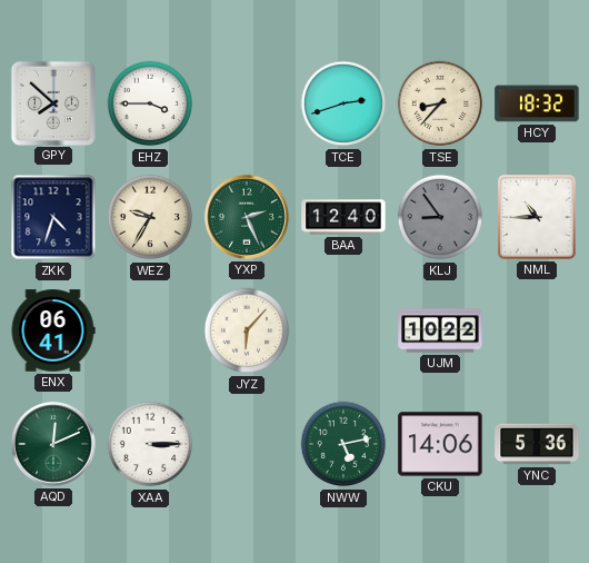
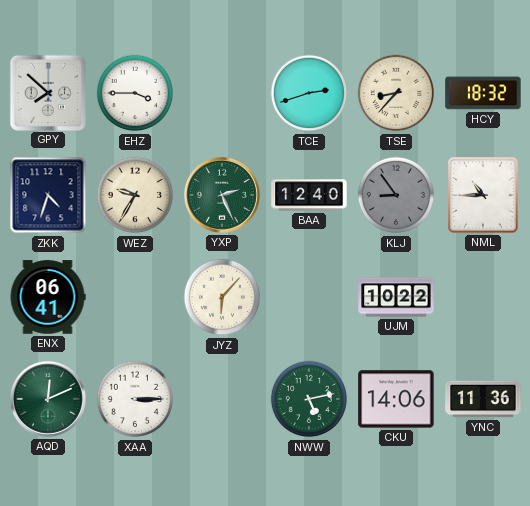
YNC: 5:36 -> 11:36 (483, 399)
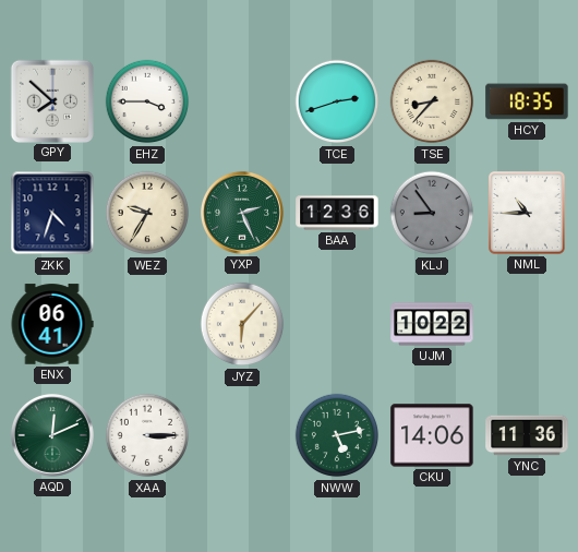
HCY: 18:32 -> 18:35 (527, 101)
BAA: 12:40 -> 12:36 (337, 213)
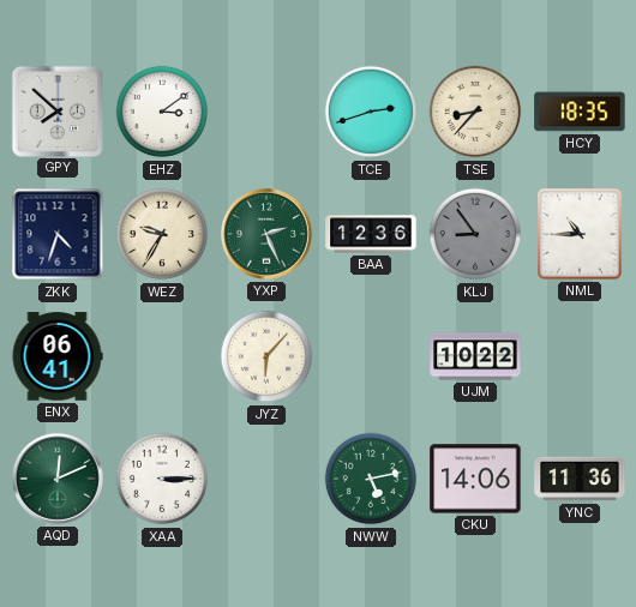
EHZ: 3:45 -> 3:09 (162, 112)
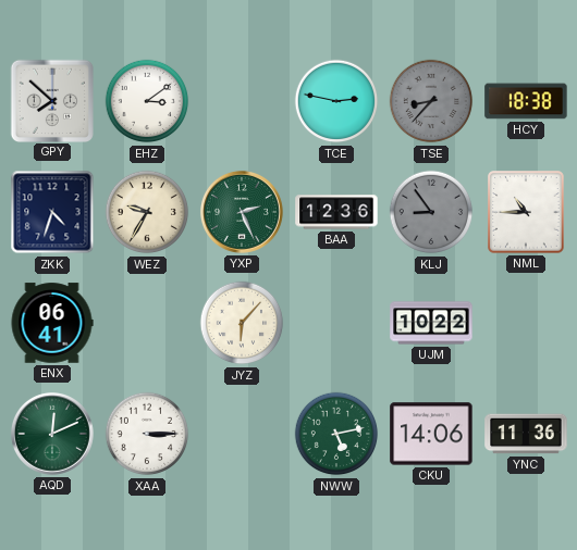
TCE: 2:42 -> 2:47 (336, 101)
TSE dial: cream -> grey (431, 101)
HCY: 18:35 -> 18:38 (526, 101)
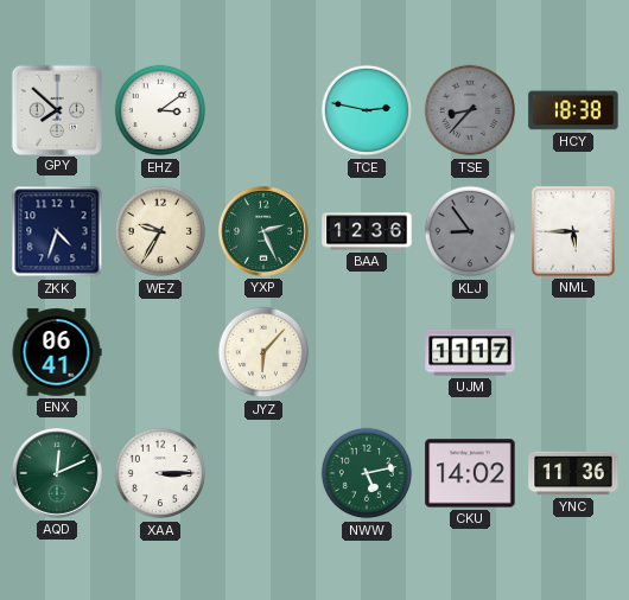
NML: 10:45 -> 5:45 (573, 231)
UJM: 10:22 -> 11:17 (470, 352)
CKU: 14:06 -> 14:02 (470, 473)
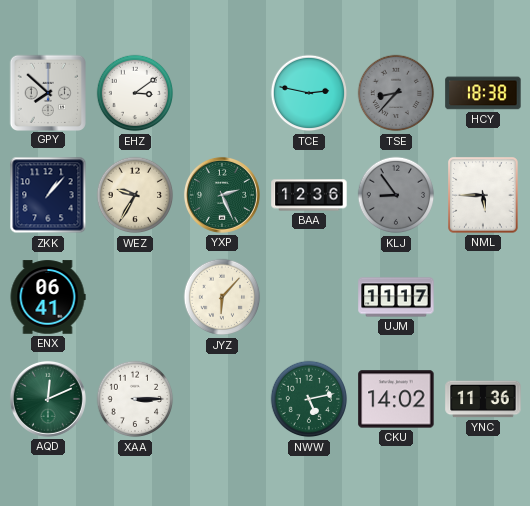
ZKK: 4:33 -> 1:07 (48, 195)
